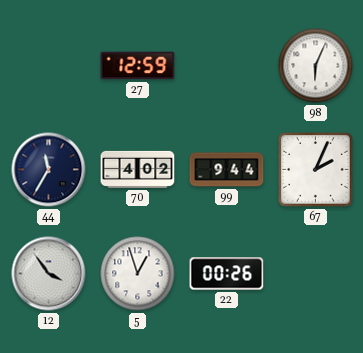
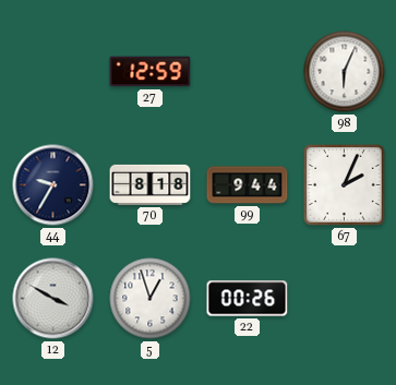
44: 11:35 -> 9:35 (53, 185)
70: 4:02 -> 8:18 (151, 184)
12: 3:54 -> 3:50 (53, 299)
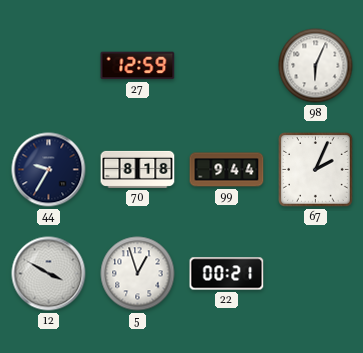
22: 00:26 -> 00:21 (227, 274)
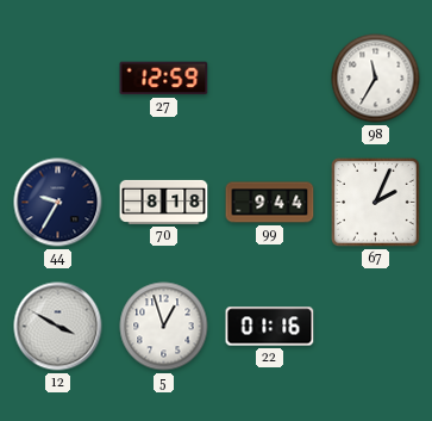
98: 6:04 -> 11:35 (376, 79)
22: 00:21 -> 01:16 (270, 327)
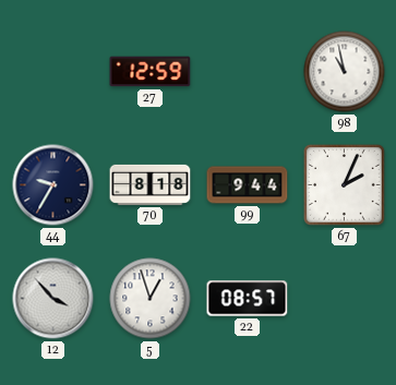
98: 11:35 -> 10:58 (345, 72)
12: 3:50 -> 3:53 (53, 299)
22: 01:16 -> 08:57 (248, 299)
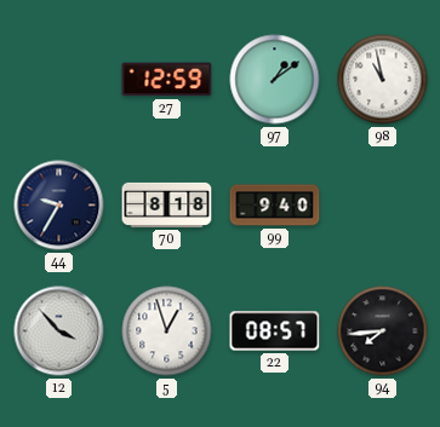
97: none -> 1:09 (275, 80)
99: 9:44 -> 9:40 (275, 206)
67: 2:04 -> none (345, 185)
94: none -> 7:44 (383, 331)
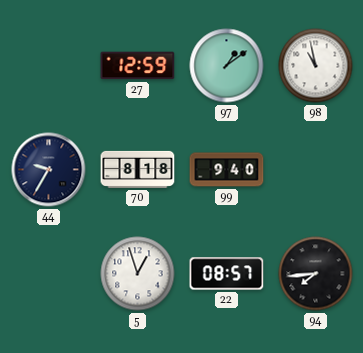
12: 3:53 -> none (59, 331)
